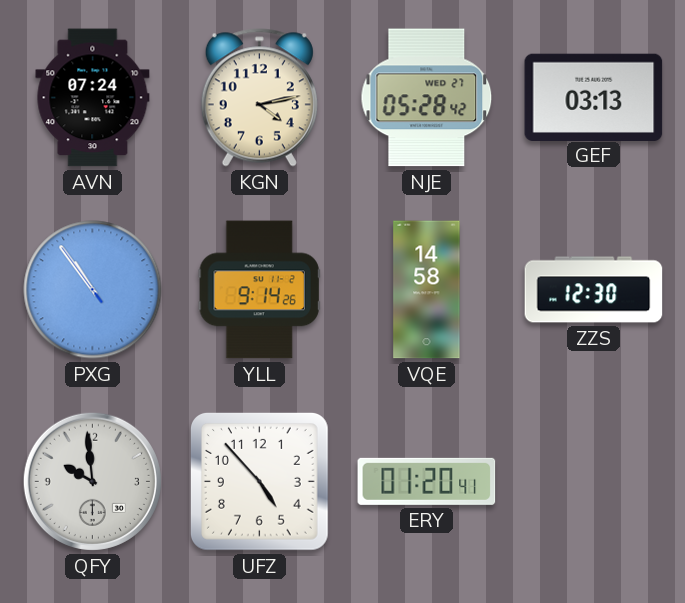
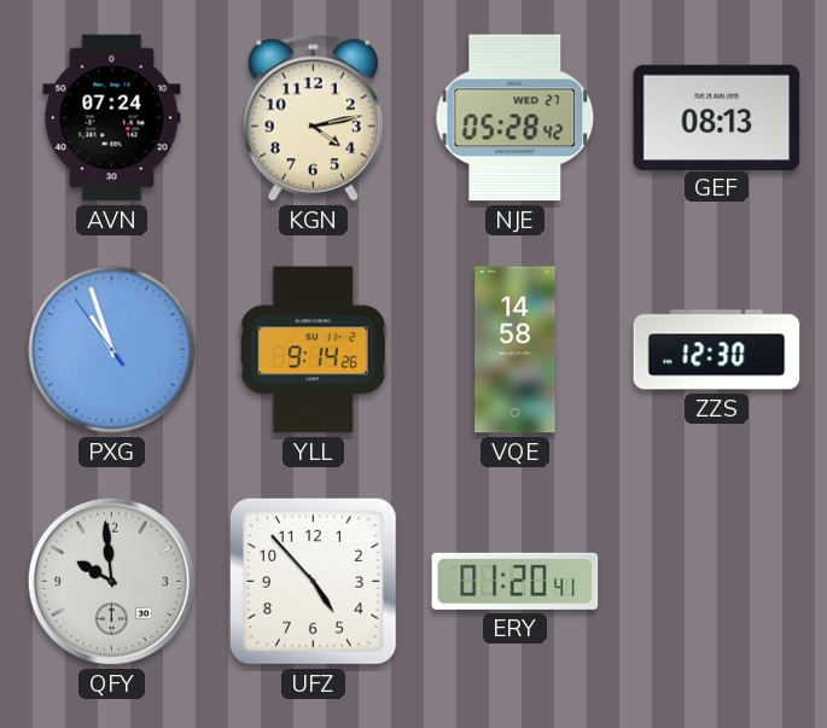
GEF: 03:13 -> 08:13 (717, 117)
PXG: 10:53 -> 10:56 (112, 350)
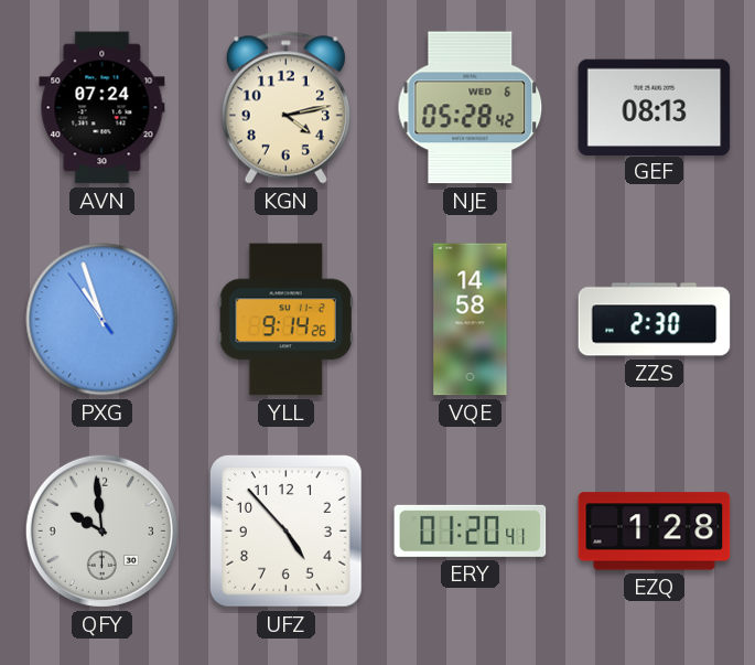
NJE date: WED 27 -> WED 6 (471, 108)
ZZS: 12:30 -> 2:30 (655, 320)
EZQ: none -> 1:28 (655, 532)
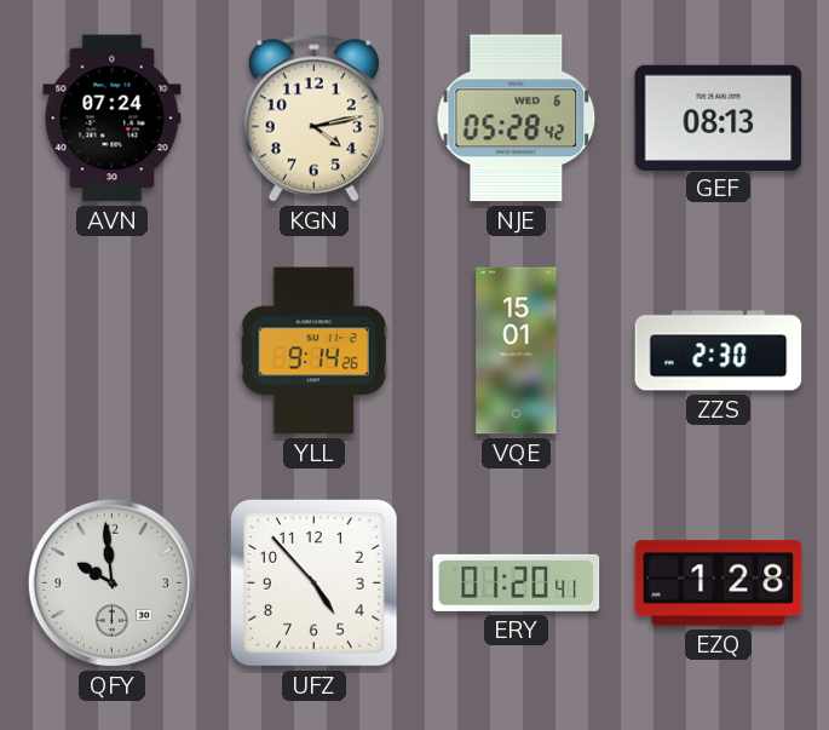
PXG: 10:56 -> none (103, 320)
VQE: 14:58 -> 15:01 (517, 351)
